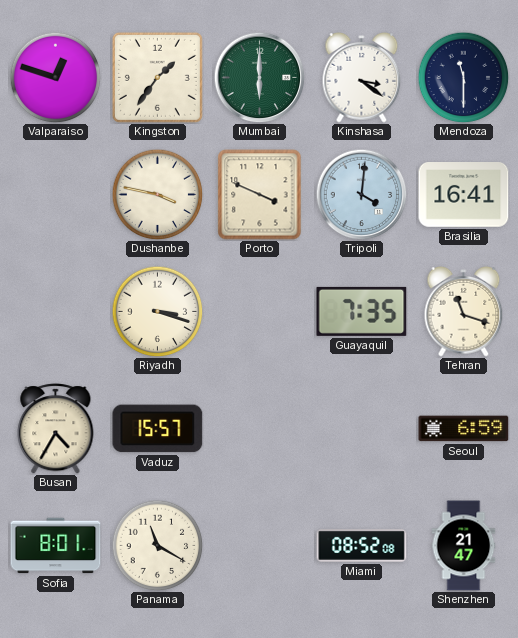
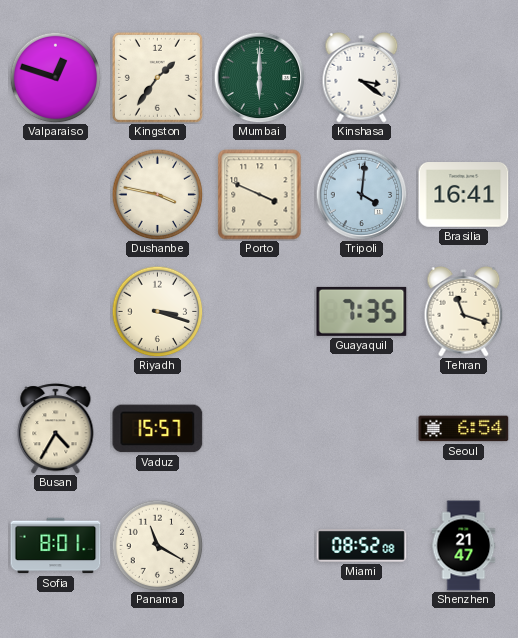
Mendoza: 11:30 -> none (463, 77)
Seoul: 6:59 -> 6:54 (464, 429)
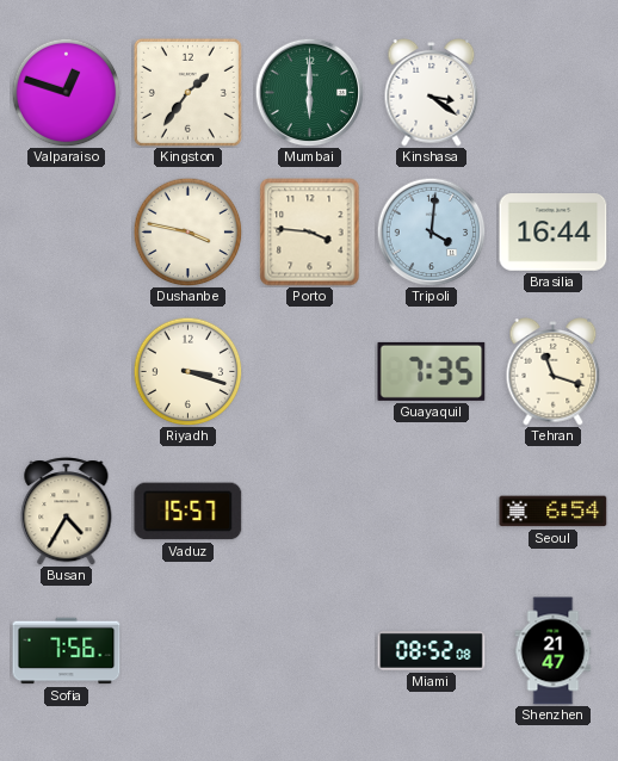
Porto: 3:49 -> 3:46 (310, 233)
Brasilia: 16:41 -> 16:44 (554, 233)
Sofia: 8:01 -> 7:56 (67, 651)
Panama: 11:20 -> none (157, 545)
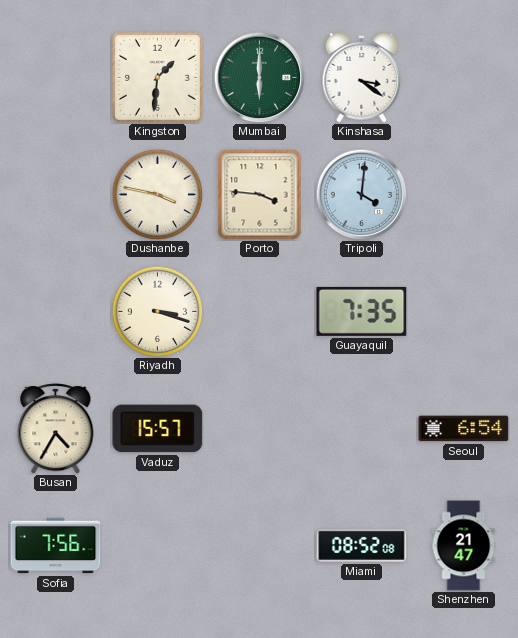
Valparaiso: 12:48 -> none (66, 92)
Kingston: 1:36 -> 1:31 (157, 77)
Brasilia: 16:44 -> none (554, 233)
Tehran: 11:18 -> none (554, 372)
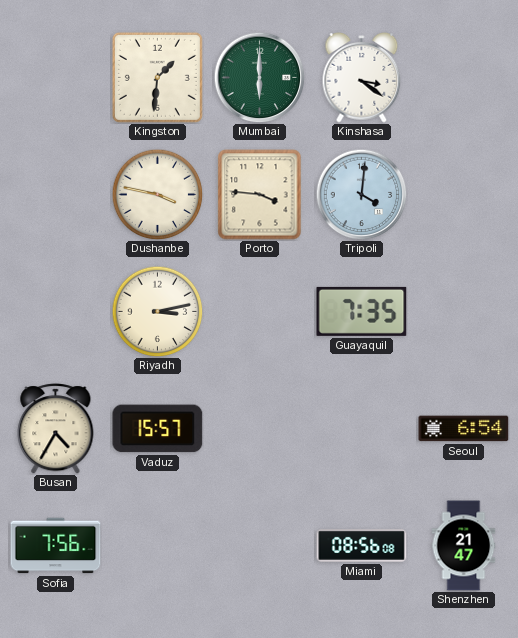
Riyadh: 3:18 -> 3:13 (157, 311)
Miami: 08:52 -> 08:56 (362, 546)
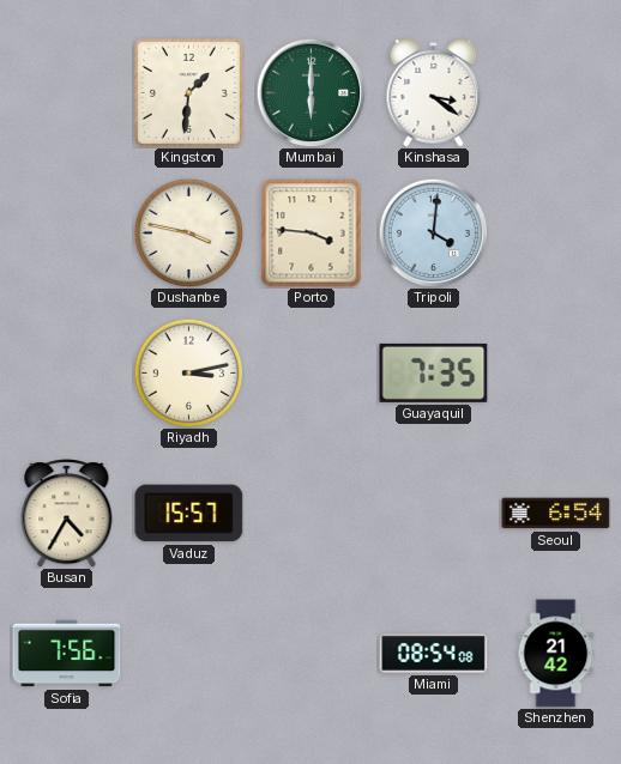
Miami: 08:56 -> 08:54 (434, 654)
Shenzhen: 21:47 -> 21:42 (556, 654)
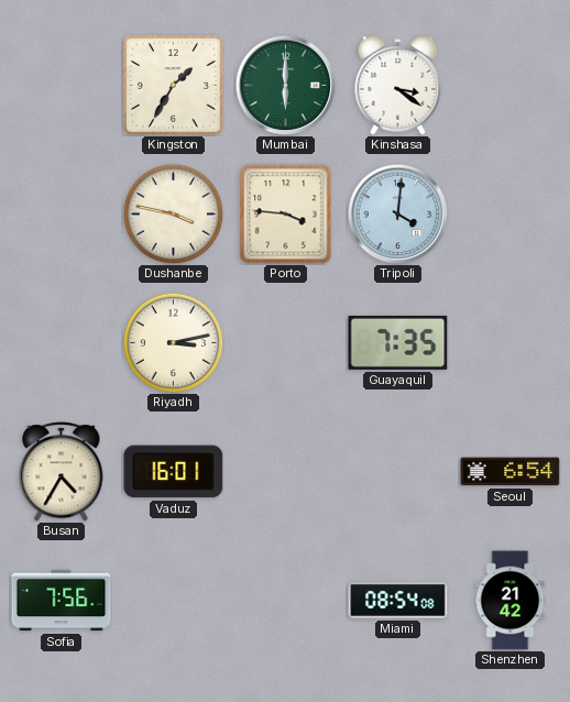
Kingston: 1:31 -> 1:35 (173, 85)
Vaduz: 15:57 -> 16:01 (174, 472)
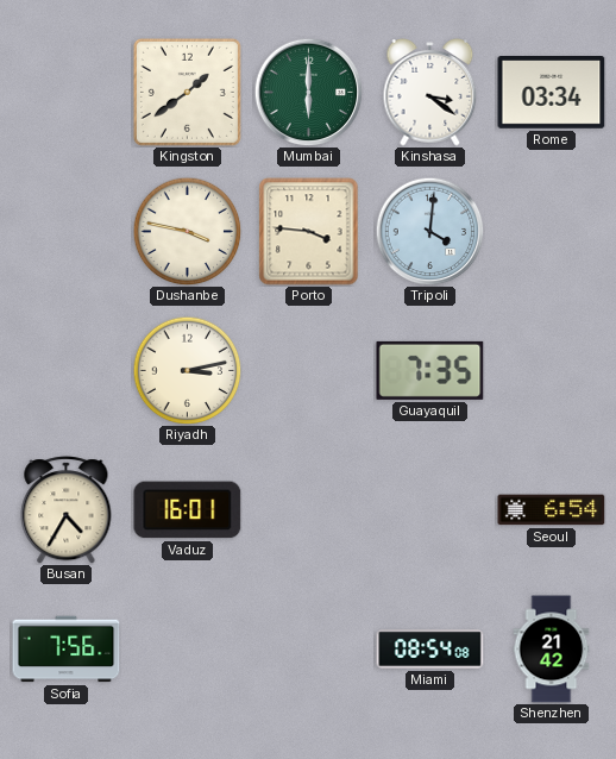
Kingston: 1:35 -> 1:39 (187, 92)
Rome: none -> 03:34 (552, 93)
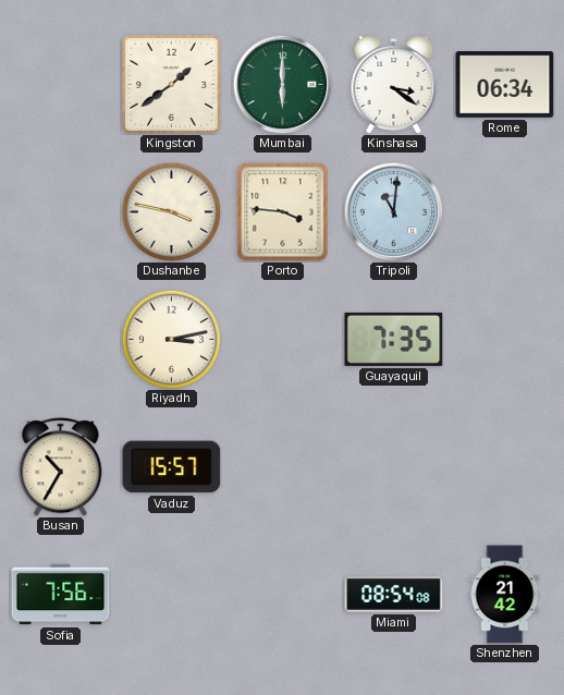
Rome: 03:34 -> 06:34 (505, 85)
Tripoli: 4:01 -> 11:01 (393, 211)
Busan: 4:35 -> 10:35 (61, 467)
Vaduz: 16:01 -> 15:57 (172, 467)
Seoul: 6:54 -> none (552, 510)
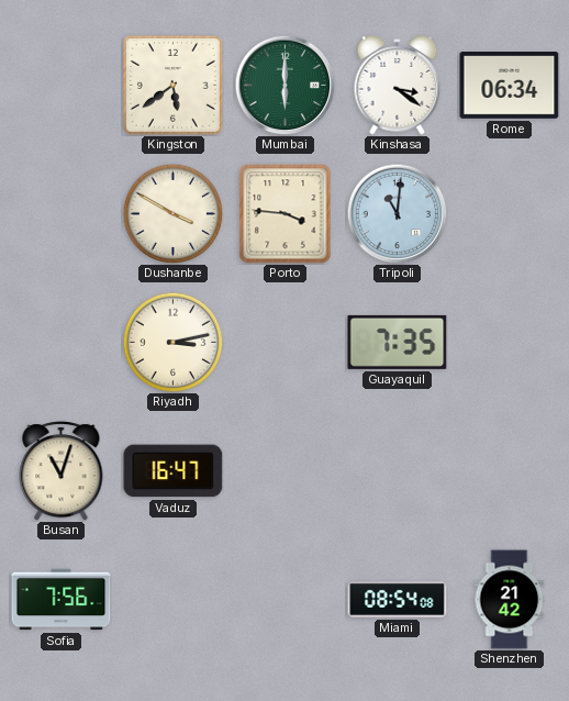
Kingston: 1:39 -> 5:39 (172, 85)
Dushanbe: 3:47 -> 3:50 (172, 213)
Busan: 10:35 -> 11:03 (62, 471)
Vaduz: 15:57 -> 16:47 (174, 471)
